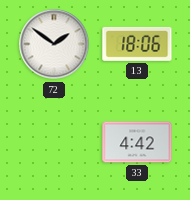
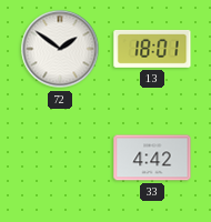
13: 18:06 -> 18:01 (152, 49)
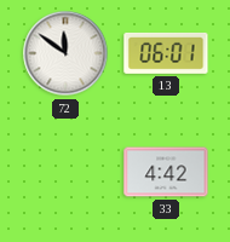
72: 1:51 -> 11:51 (65, 53)
13: 18:01 -> 06:01 (166, 53)
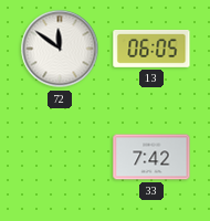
13: 06:01 -> 06:05 (151, 49)
33: 4:42 -> 7:42 (151, 157)
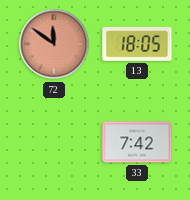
72 dial: white -> salmon (54, 44)
13: 06:05 -> 18:05 (137, 44)
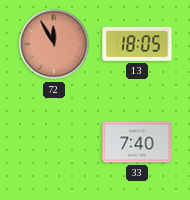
72: 11:51 -> 11:55 (54, 44)
33: 7:42 -> 7:40 (137, 142)
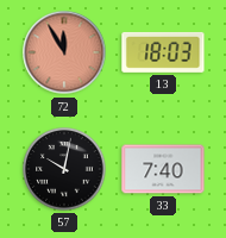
13: 18:05 -> 18:03 (163, 52)
57: none -> 10:02 (64, 169)
